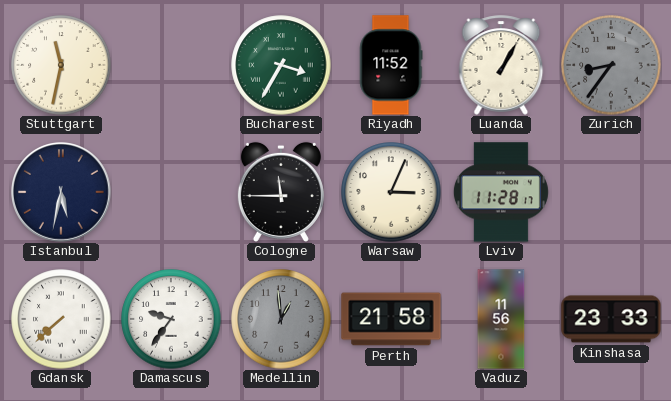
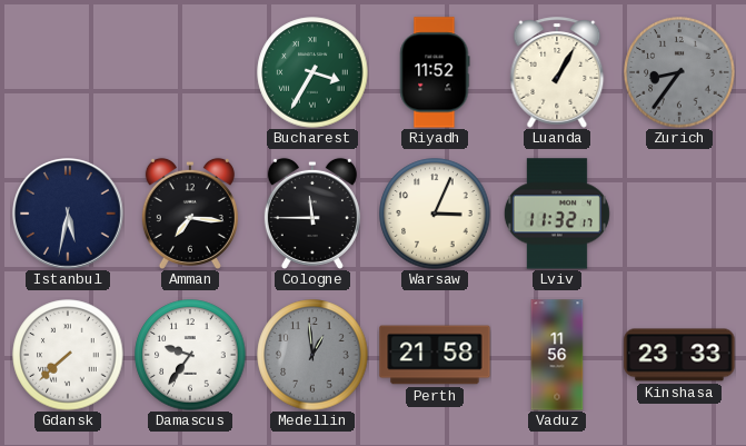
Stuttgart: 11:32 -> none (61, 65)
Amman: none -> 7:16 (190, 214)
Lviv: 11:28 -> 11:32 (557, 214)
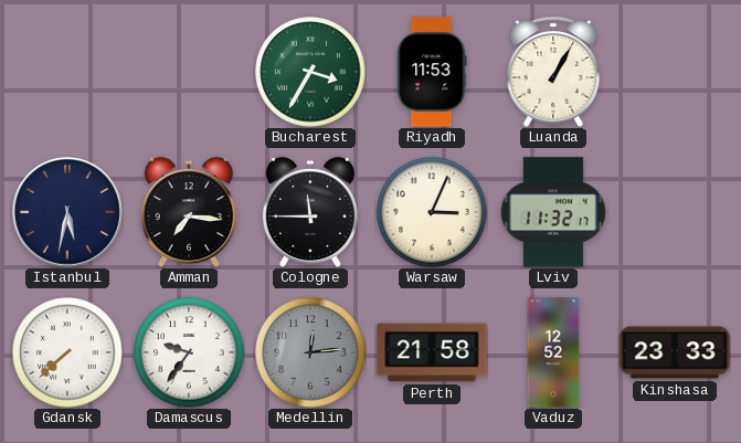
Riyadh: 11:52 -> 11:53 (432, 72)
Zurich: 8:36 -> none (679, 72)
Medellin: 12:59 -> 12:14 (310, 352)
Vaduz: 11:56 -> 12:52 (553, 352)
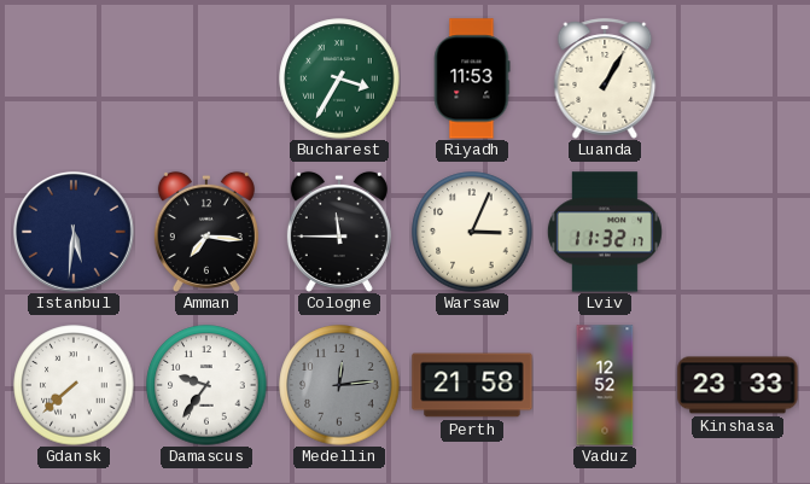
Istanbul: 5:32 -> 5:31 (75, 233)
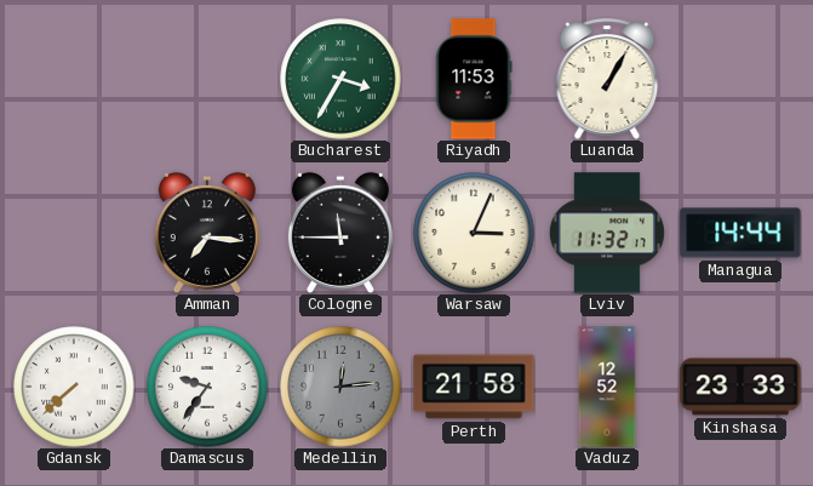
Istanbul: 5:31 -> none (75, 233)
Managua: none -> 14:44 (740, 233)
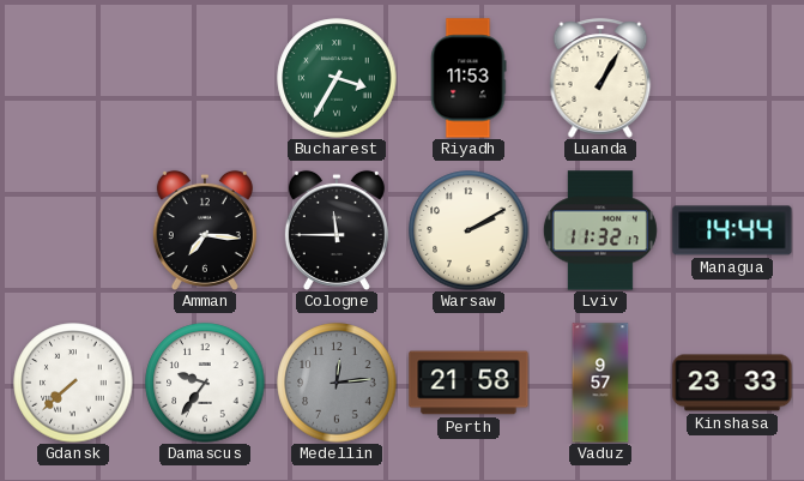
Warsaw: 3:04 -> 2:10 (469, 230)
Vaduz: 12:52 -> 9:57 (600, 383)
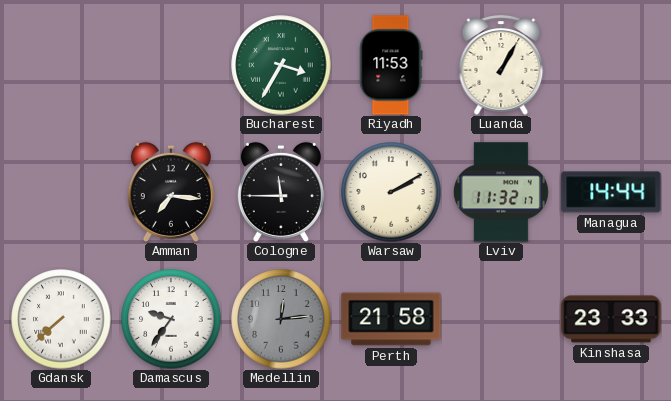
Vaduz: 9:57 -> none (600, 383)
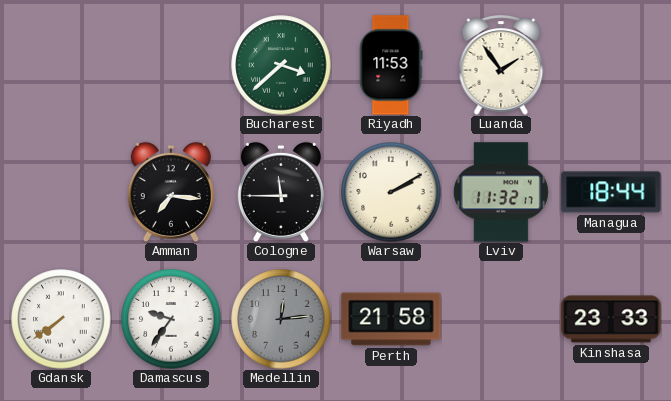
Bucharest: 3:35 -> 3:38 (281, 65)
Luanda: 1:05 -> 1:54 (501, 65)
Managua: 14:44 -> 18:44 (611, 192)
Gdansk: 7:38 -> 7:39 (61, 319)
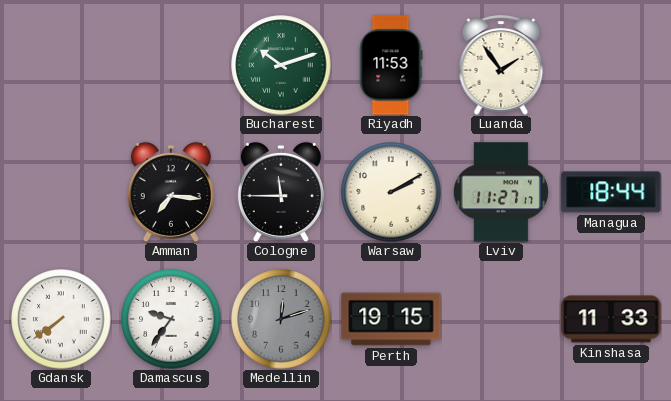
Bucharest: 3:38 -> 10:12 (281, 65)
Lviv: 11:32 -> 11:27 (501, 192)
Medellin: 12:14 -> 12:12 (281, 319)
Perth: 21:58 -> 19:15 (391, 319)
Kinshasa: 23:33 -> 11:33 (611, 319)
